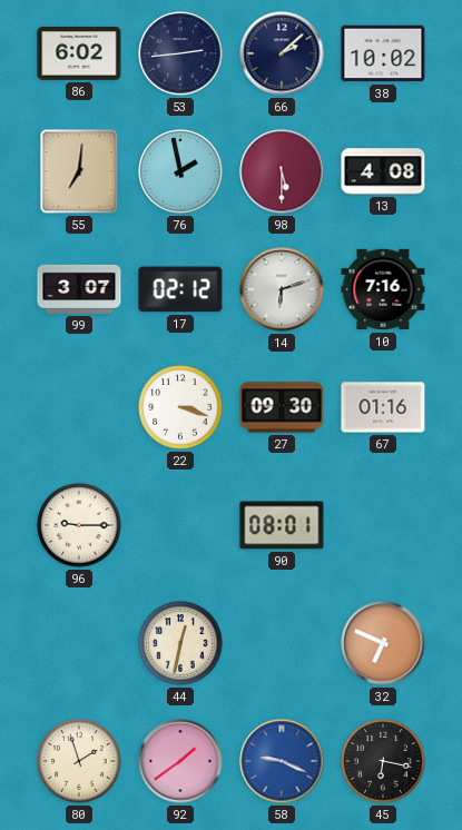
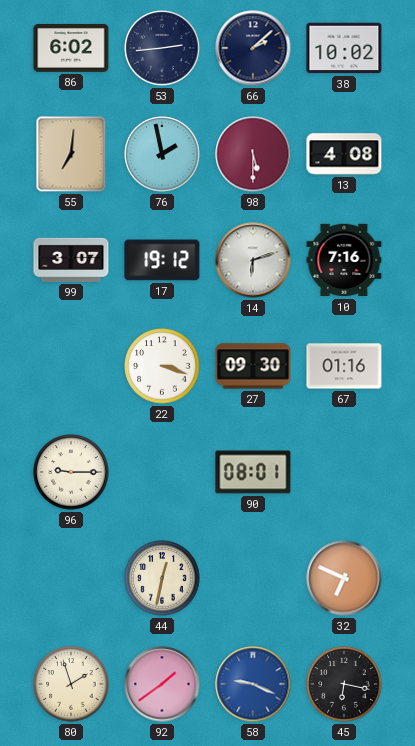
17: 02:12 -> 19:12 (162, 260)
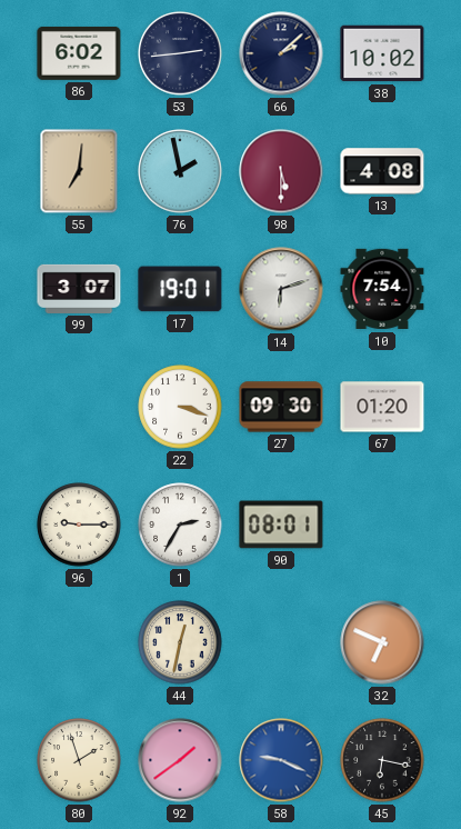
17: 19:12 -> 19:01 (180, 289)
10: 7:16 -> 7:54 (382, 289)
67: 01:16 -> 01:20 (382, 407)
1: none -> 2:35 (180, 525)
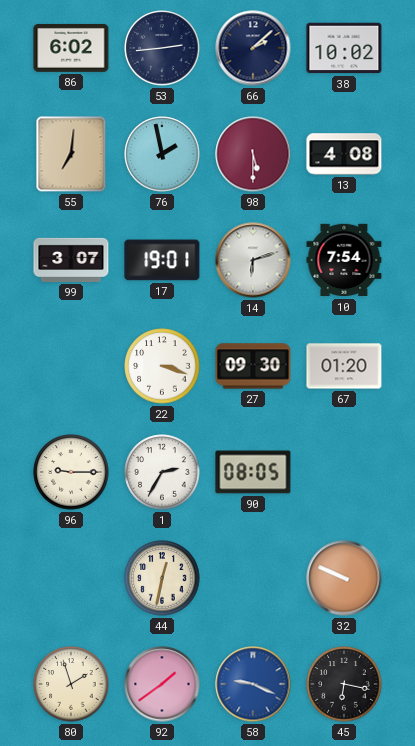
90: 08:01 -> 08:05 (253, 472)
32: 6:49 -> 9:49 (344, 578)
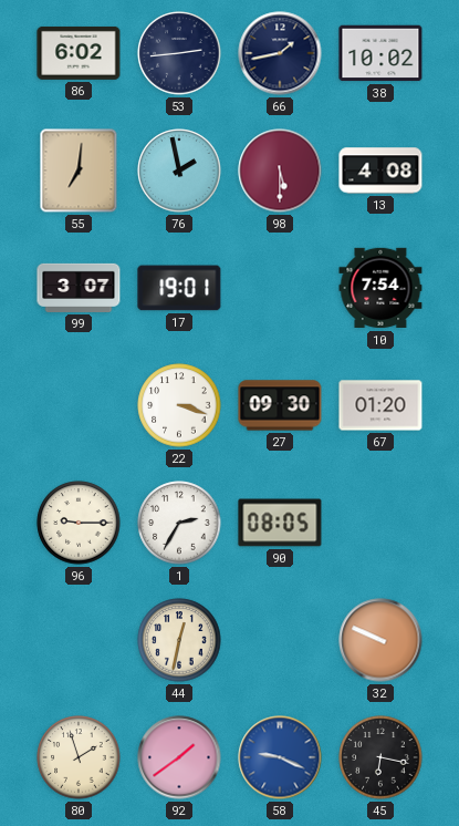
66: 2:08 -> 1:43 (280, 53)
14: 6:12 -> none (253, 260)
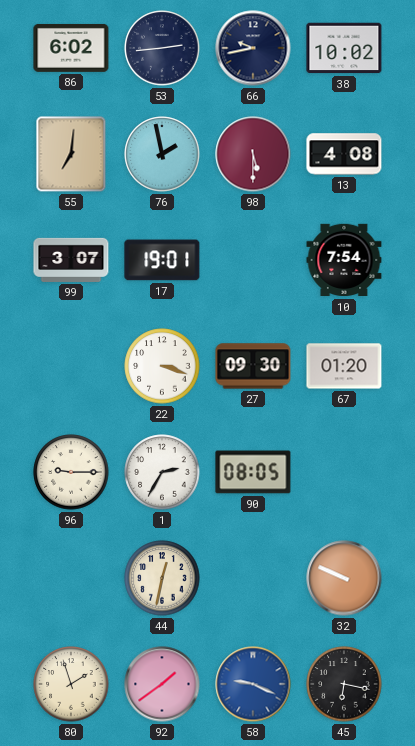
66: 1:43 -> 9:43 (253, 48)
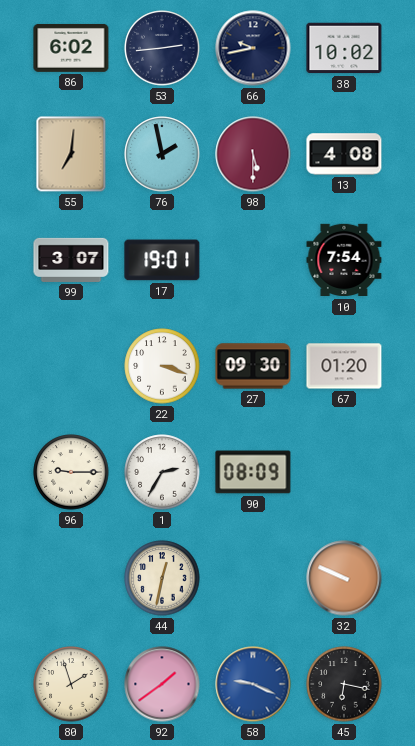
90: 08:05 -> 08:09 (253, 472)
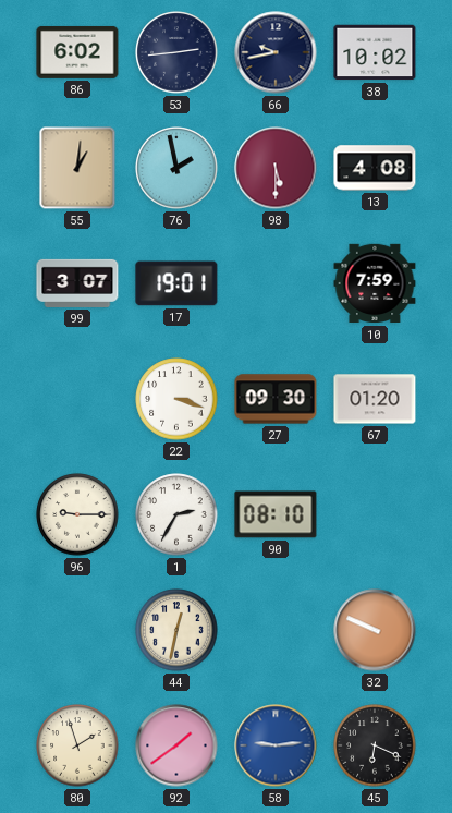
55: 7:01 -> 1:01 (77, 168)
10: 7:54 -> 7:59 (375, 283)
90: 08:09 -> 08:10 (276, 514)
58: 9:19 -> 9:14 (276, 745)
45: 6:17 -> 6:19 (375, 745)
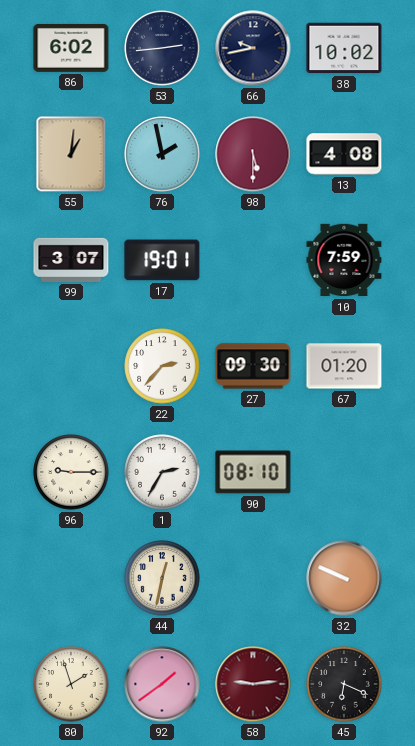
22: 3:18 -> 2:37 (162, 366)
58 dial: blue -> burgundy (253, 684)
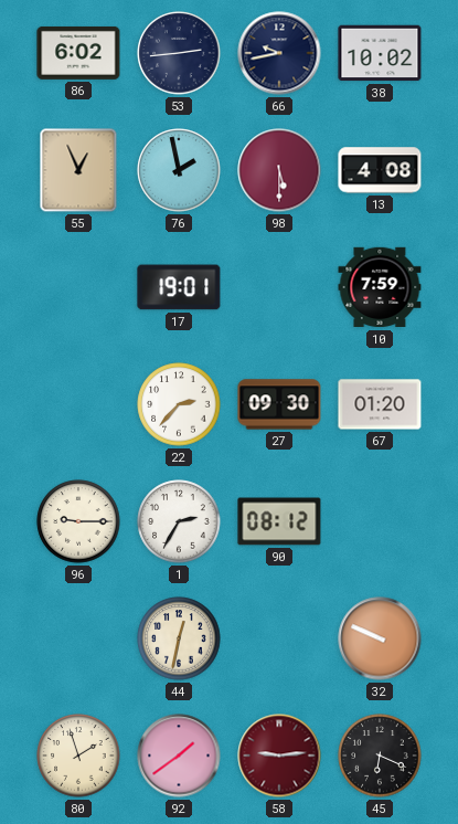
55: 1:01 -> 12:56 (78, 170)
99: 3:07 -> none (71, 260)
90: 08:10 -> 08:12 (279, 521)
